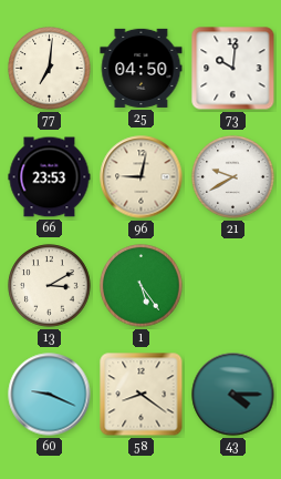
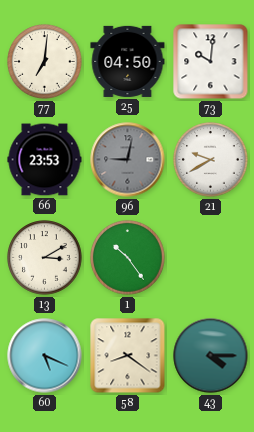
96 dial: cream -> grey (128, 160)
1: 5:24 -> 10:24 (128, 258)
60: 9:19 -> 5:19 (45, 356)
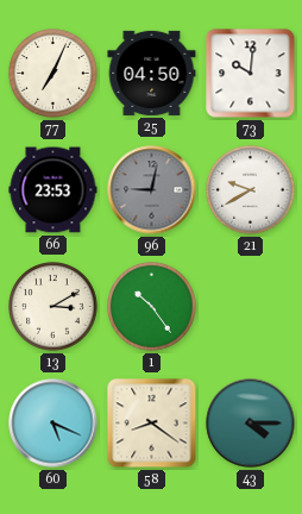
77: 7:01 -> 7:04 (54, 74)
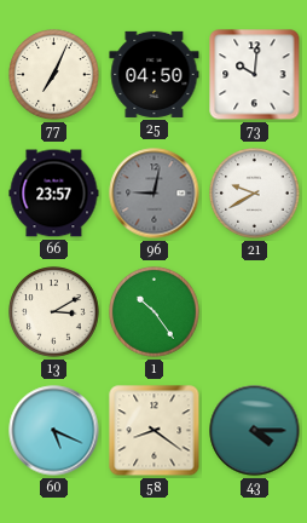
66: 23:53 -> 23:57 (54, 194)
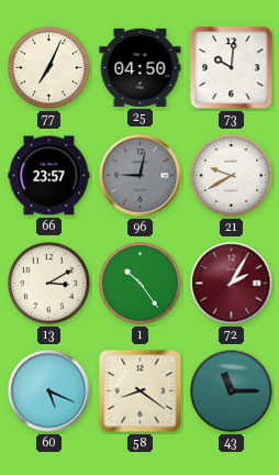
72: none -> 2:05 (232, 284)
43: 4:15 -> 11:15 (232, 391)
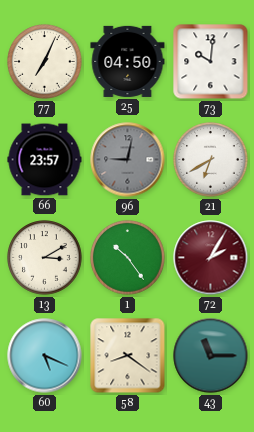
21: 9:40 -> 6:40 (211, 160)
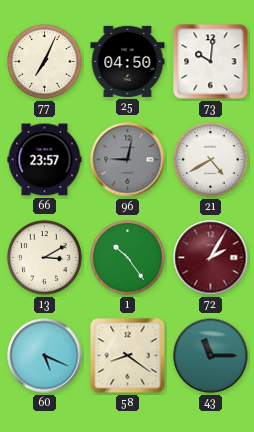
21: 6:40 -> 4:40 (211, 160)
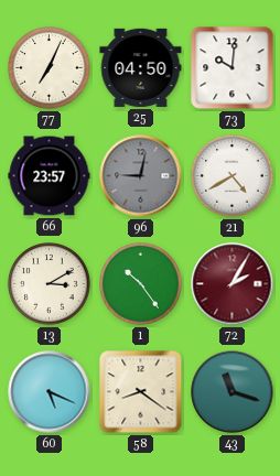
43: 11:15 -> 11:18 (233, 392)
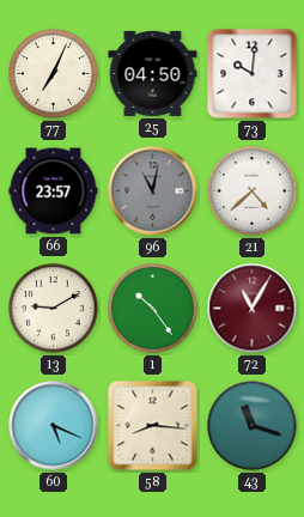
96: 9:02 -> 11:02 (153, 191)
21: 4:40 -> 4:38 (253, 191)
13: 3:10 -> 9:10 (54, 309)
72: 2:05 -> 11:05 (253, 309)
58: 8:21 -> 8:16 (153, 426)
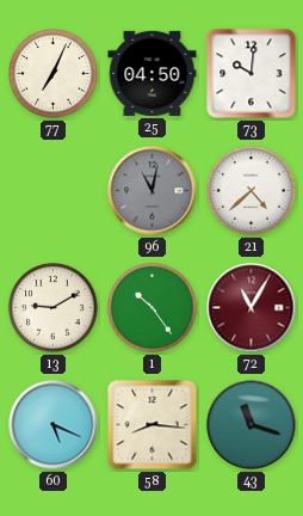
66: 23:57 -> none (54, 191)
